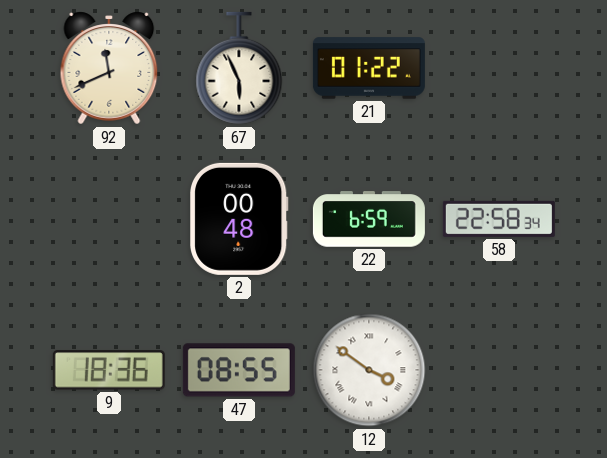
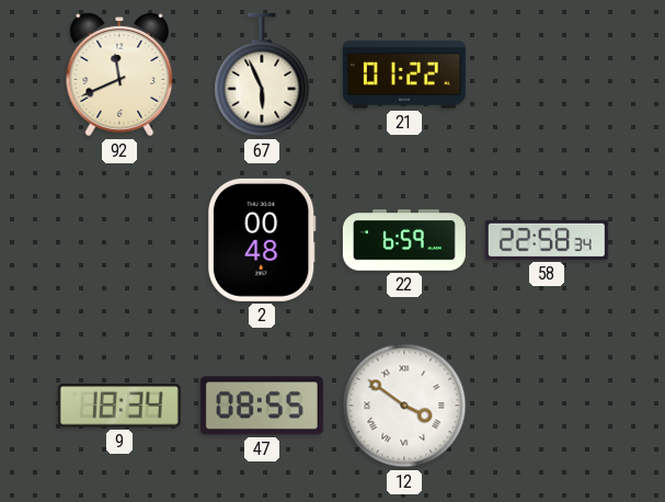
9: 18:36 -> 18:34 (119, 406)
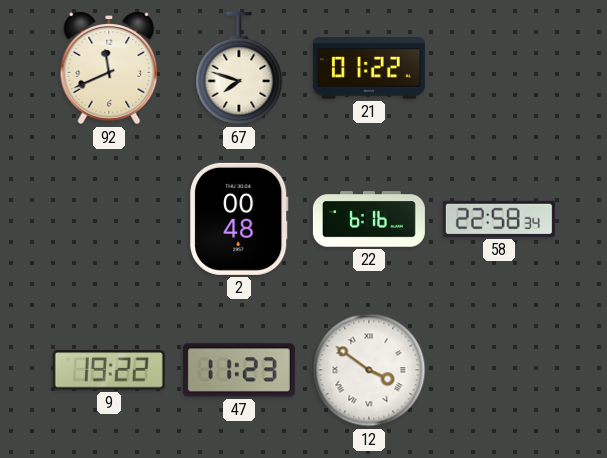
67: 5:56 -> 7:48 (239, 68)
22: 6:59 -> 6:16 (369, 219)
9: 18:34 -> 19:22 (109, 370)
47: 08:55 -> 11:23 (239, 370)
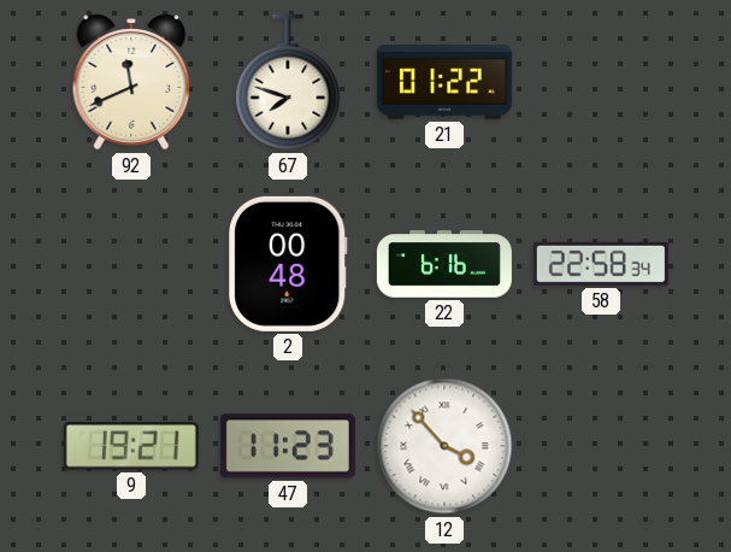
9: 19:22 -> 19:21 (131, 446)
12: 3:51 -> 3:53 (444, 446)
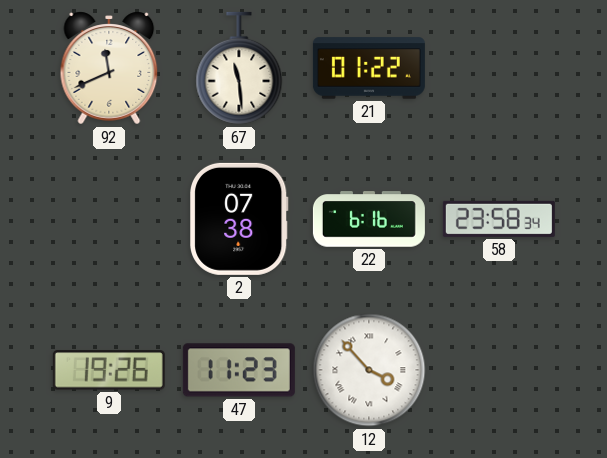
67: 7:48 -> 11:29 (239, 68)
2: 00:48 -> 07:38 (240, 219)
58: 22:58 -> 23:58 (499, 219)
9: 19:21 -> 19:26 (109, 370)
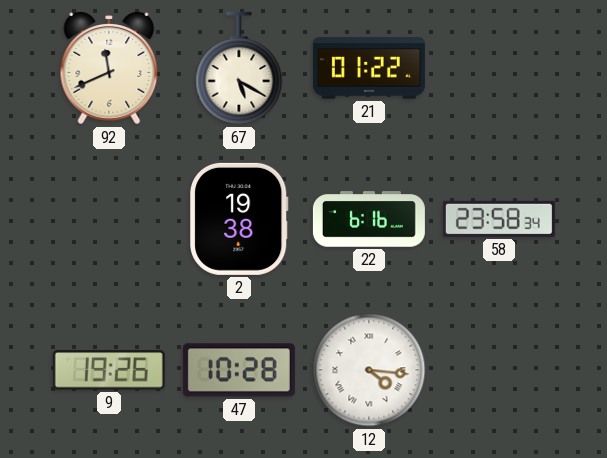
67: 11:29 -> 5:20 (239, 68)
2: 07:38 -> 19:38 (240, 219)
47: 11:23 -> 10:28 (239, 370)
12: 3:53 -> 4:16 (369, 370)
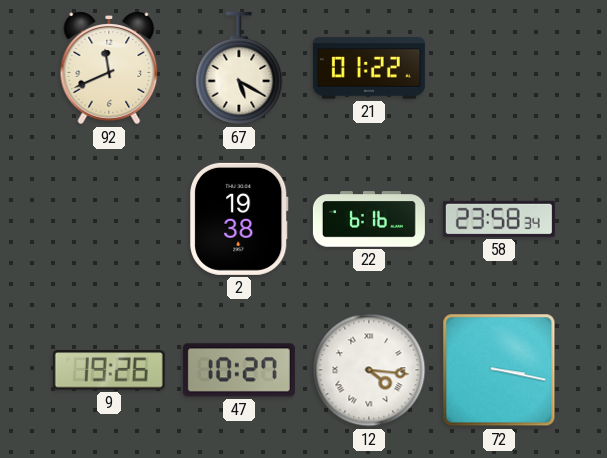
47: 10:28 -> 10:27 (239, 370)
72: none -> 3:17 (499, 370)
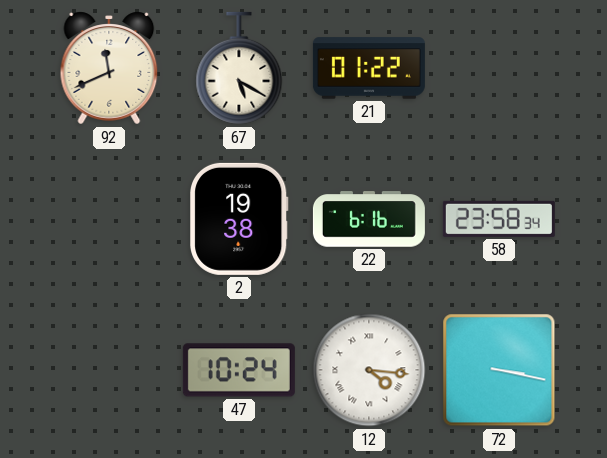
9: 19:26 -> none (109, 370)
47: 10:27 -> 10:24 (239, 370)
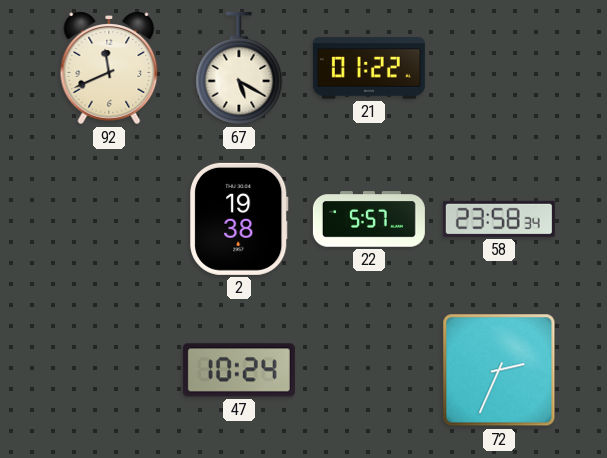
22: 6:16 -> 5:57 (369, 219)
12: 4:16 -> none (369, 370)
72: 3:17 -> 2:34 (499, 370)
